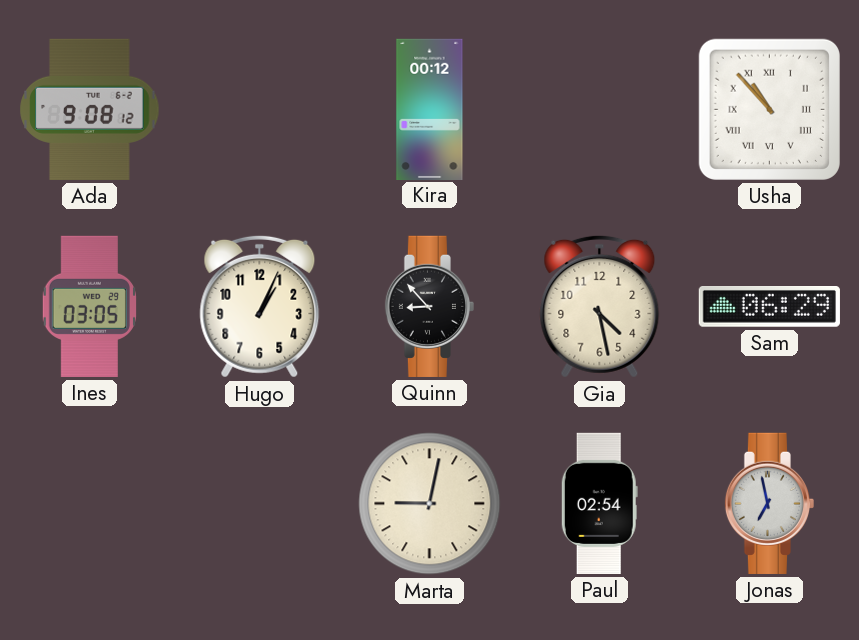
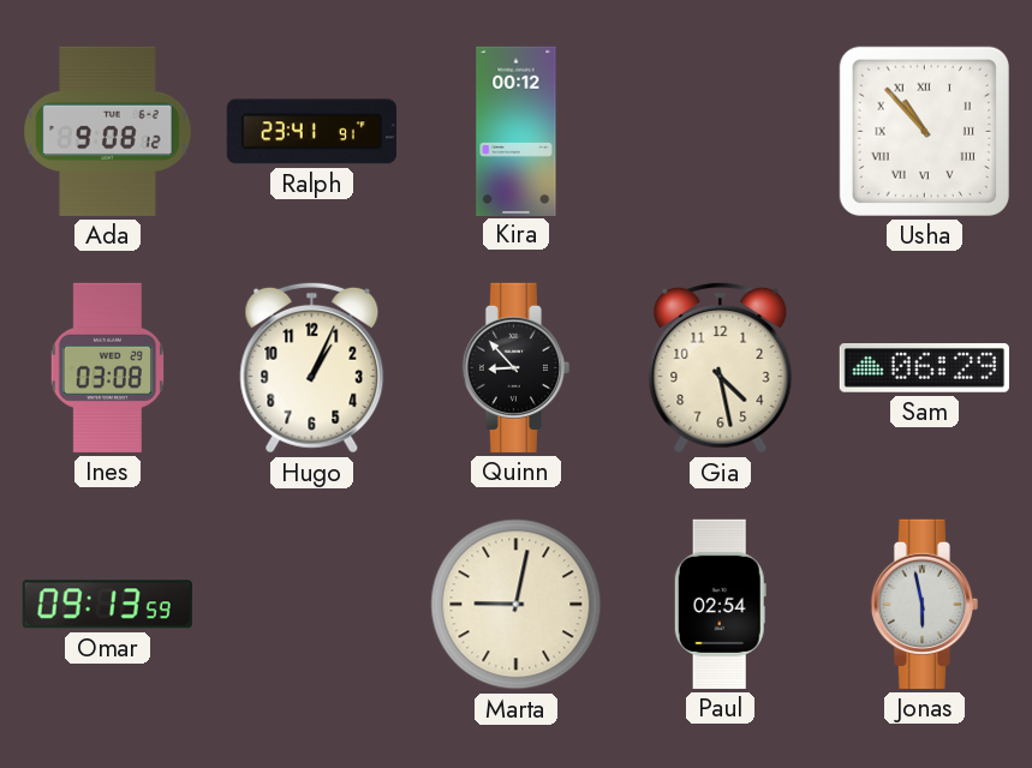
Ralph: none -> 23:41 (311, 132)
Ines: 03:05 -> 03:08 (107, 367)
Omar: none -> 09:13 (107, 605)
Jonas: 6:58 -> 5:58 (924, 604)
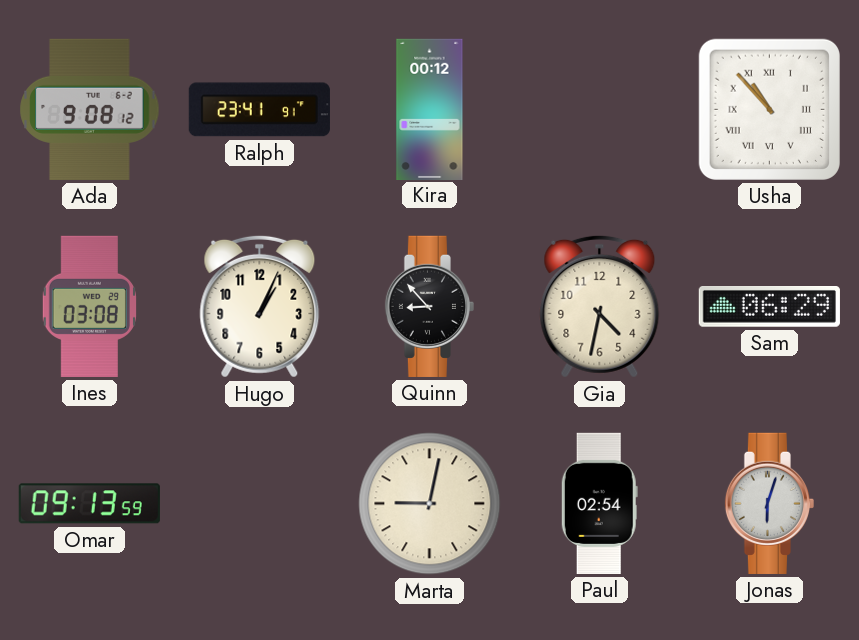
Gia: 4:28 -> 4:32 (600, 306)
Jonas: 5:58 -> 6:03 (769, 503)
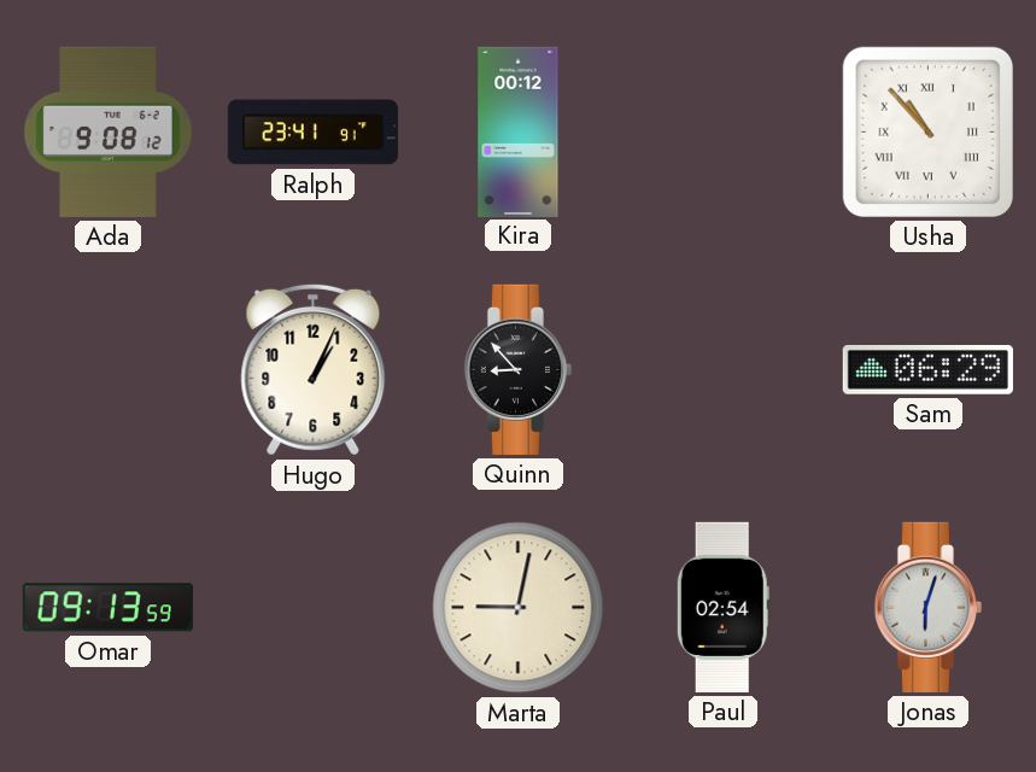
Ines: 03:08 -> none (89, 306)
Gia: 4:32 -> none (600, 306)
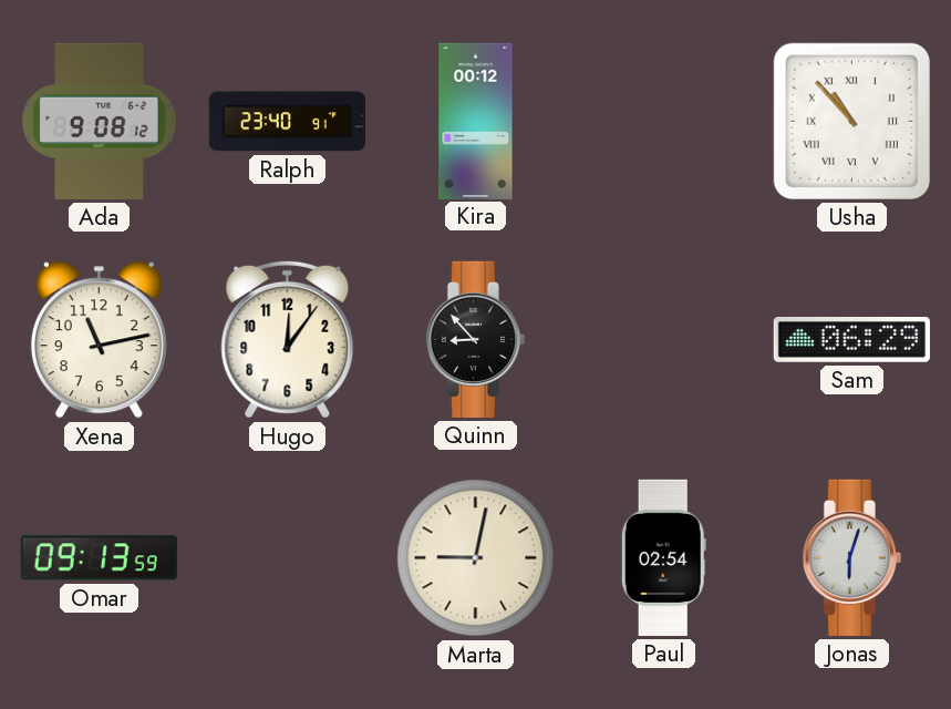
Ralph: 23:41 -> 23:40 (287, 122)
Xena: none -> 11:13 (99, 340)
Hugo: 1:04 -> 12:06 (288, 339)
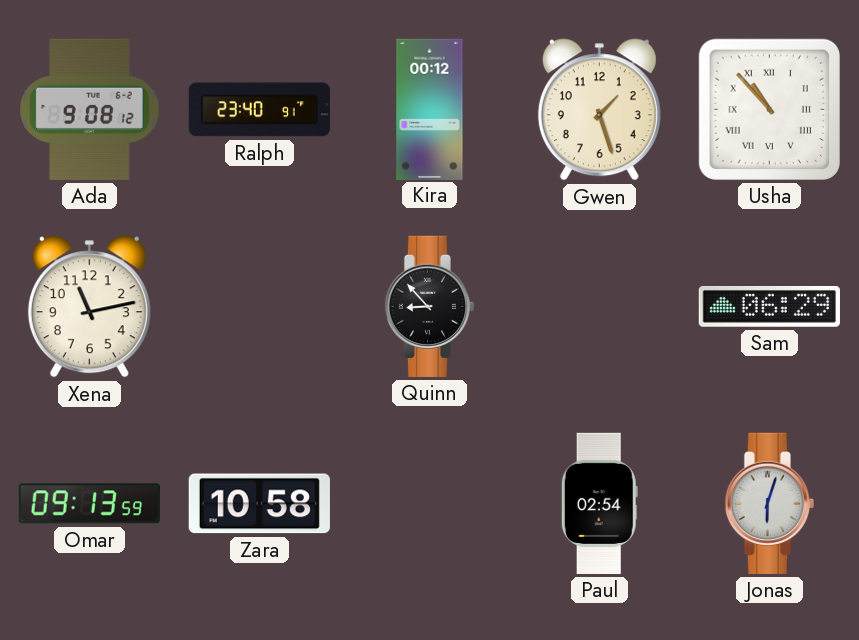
Gwen: none -> 1:27 (599, 110)
Hugo: 12:06 -> none (288, 339)
Zara: none -> 10:58 (259, 504)
Marta: 9:02 -> none (476, 558)
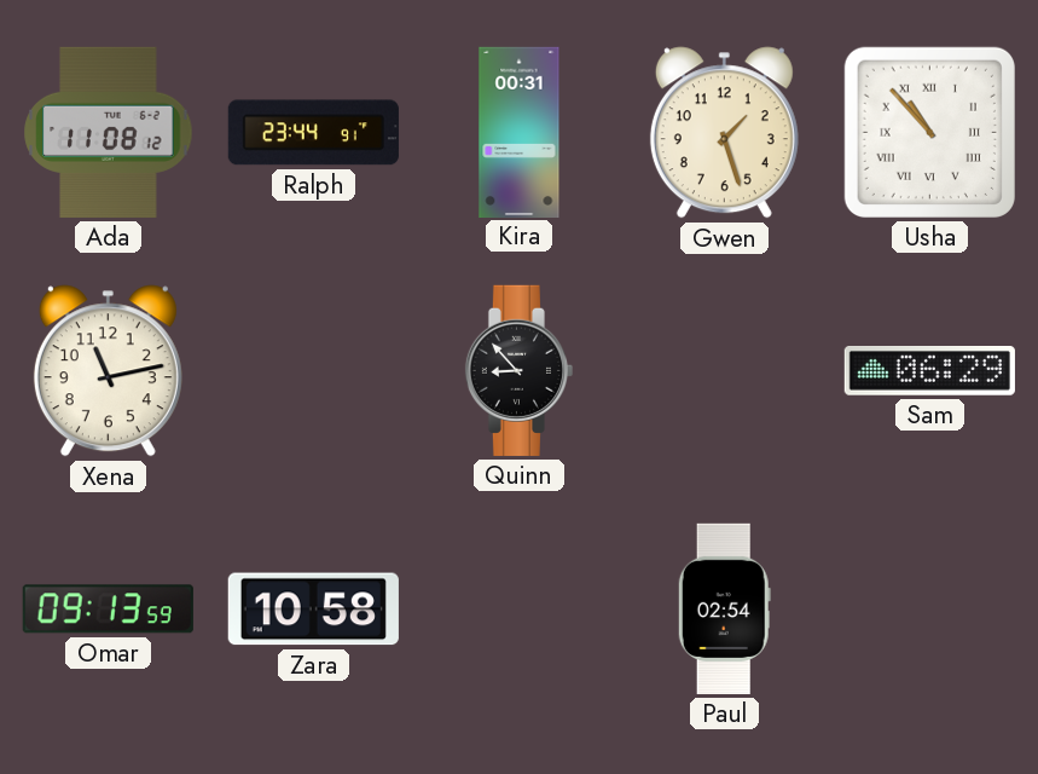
Ada: 9:08 -> 11:08 (109, 132)
Ralph: 23:40 -> 23:44 (313, 133)
Kira: 00:12 -> 00:31 (520, 132)
Jonas: 6:03 -> none (769, 503)
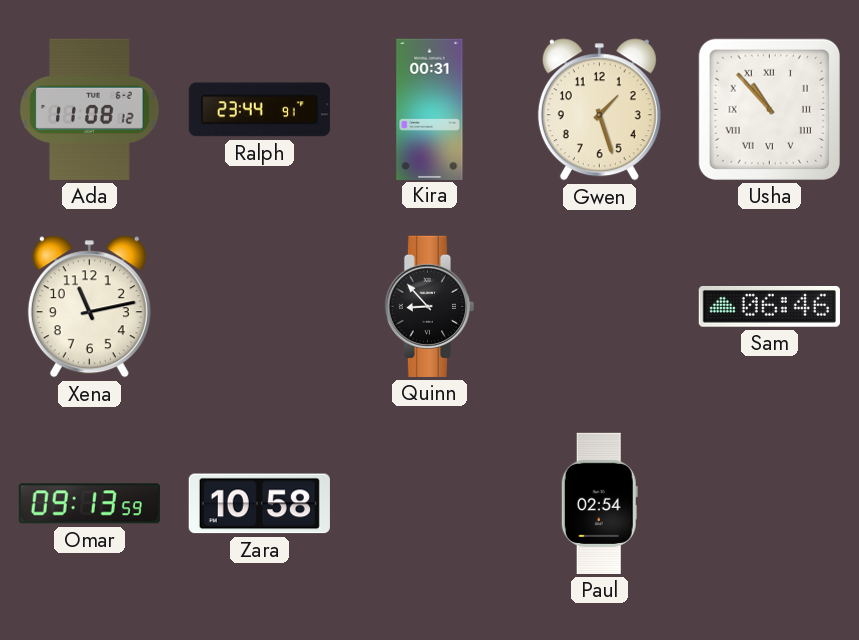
Sam: 06:29 -> 06:46 (769, 307)
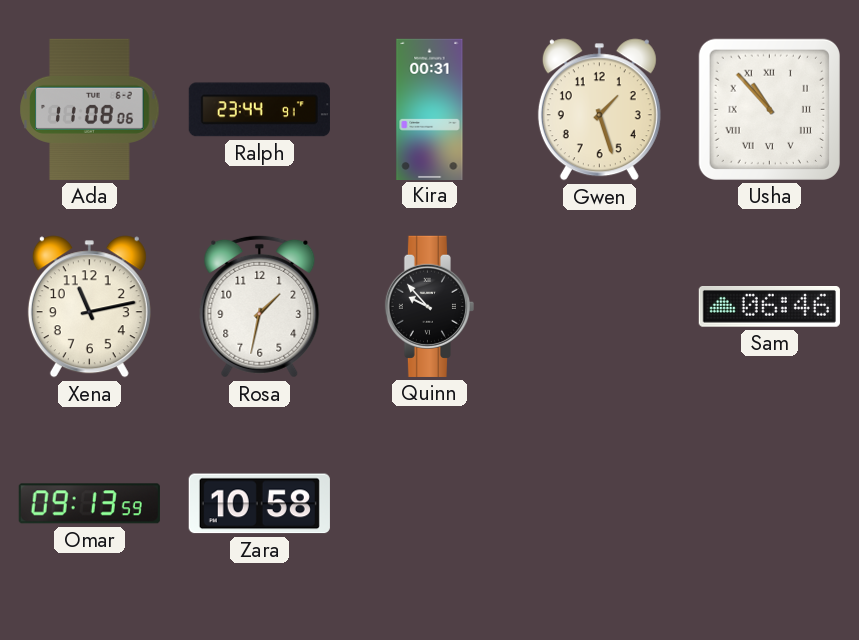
Ada: 11:08:12 -> 11:08:06 (90, 109)
Rosa: none -> 1:32 (260, 306)
Quinn: 8:53 -> 9:53 (429, 306)
Paul: 02:54 -> none (599, 503)
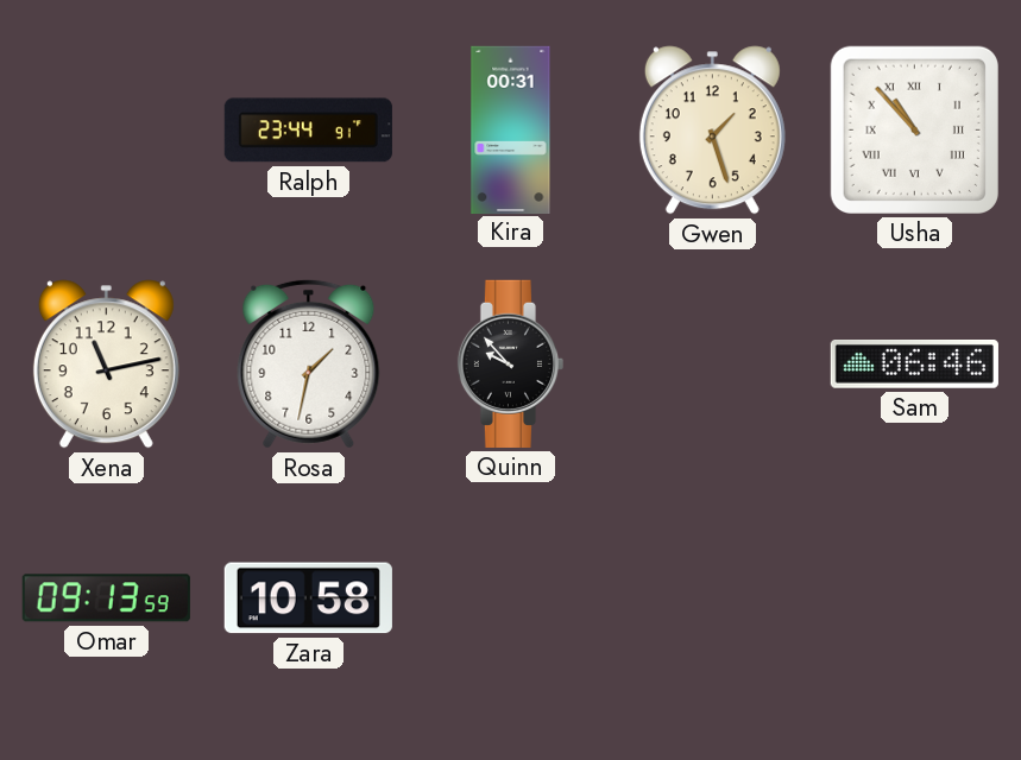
Ada: 11:08 -> none (90, 109)
